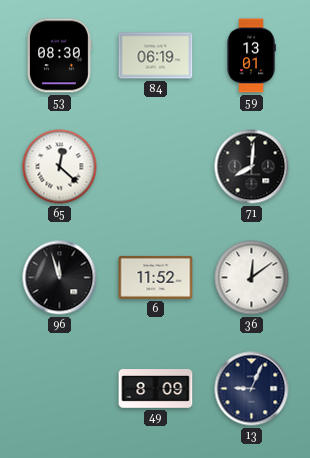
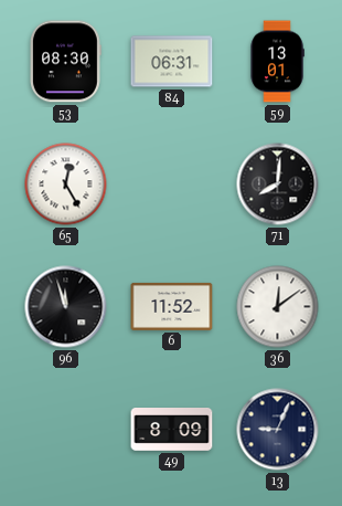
84: 06:19 -> 06:31 (172, 62)
65: 12:22 -> 12:25 (66, 185)
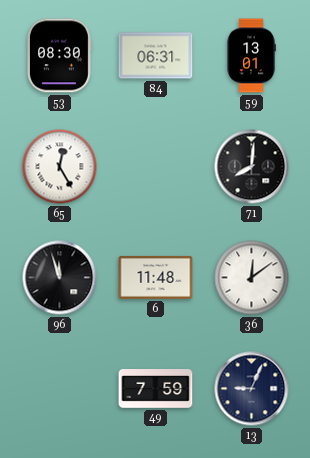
6: 11:52 -> 11:48 (156, 277)
49: 8:09 -> 7:59 (156, 389)
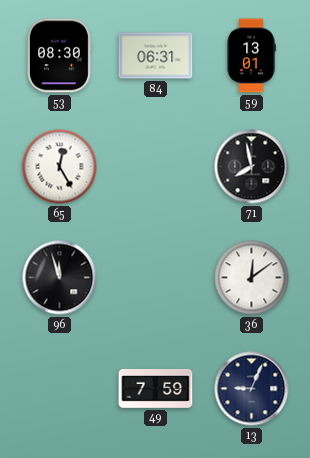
71: 8:01 -> 7:58 (252, 167)
6: 11:48 -> none (156, 277)
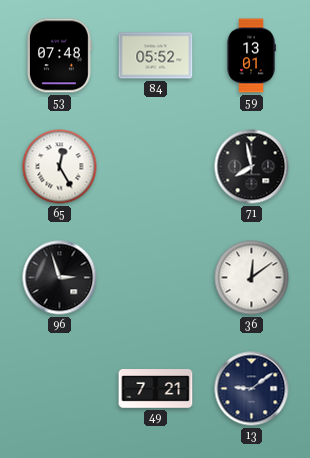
53: 08:30 -> 07:48 (60, 56)
84: 06:31 -> 05:52 (156, 56)
96: 11:57 -> 2:57 (60, 278)
49: 7:59 -> 7:21 (156, 389)
13: 9:04 -> 9:09 (252, 389)
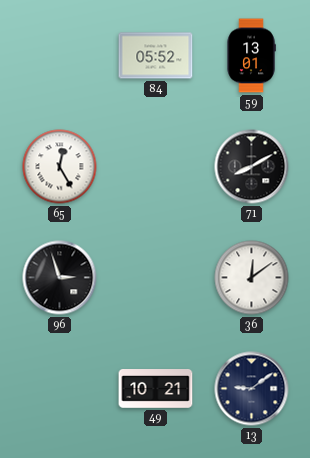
53: 07:48 -> none (60, 56)
71: 7:58 -> 8:10 (252, 167)
49: 7:21 -> 10:21 (156, 389)
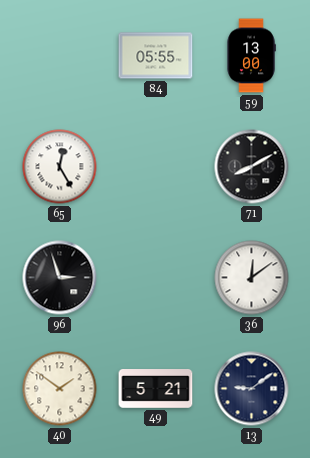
84: 05:52 -> 05:55 (156, 56)
59: 13:01 -> 13:00 (251, 56)
40: none -> 1:51 (60, 389)
49: 10:21 -> 5:21 (156, 389)
